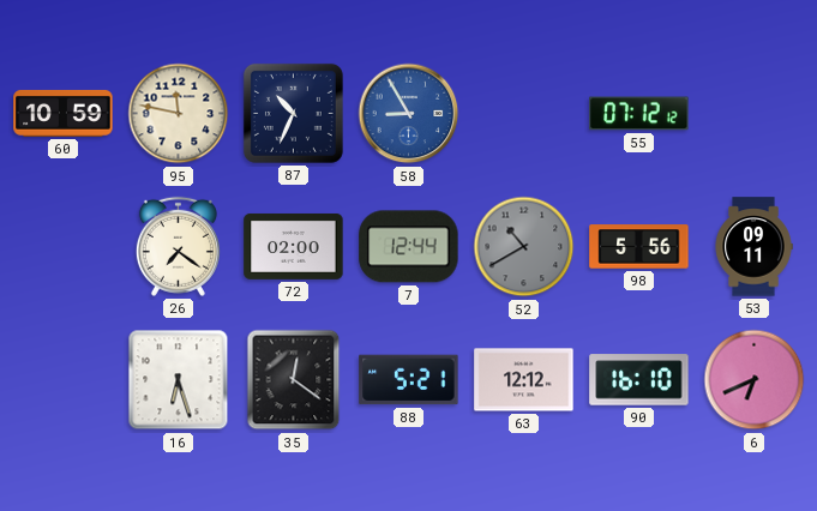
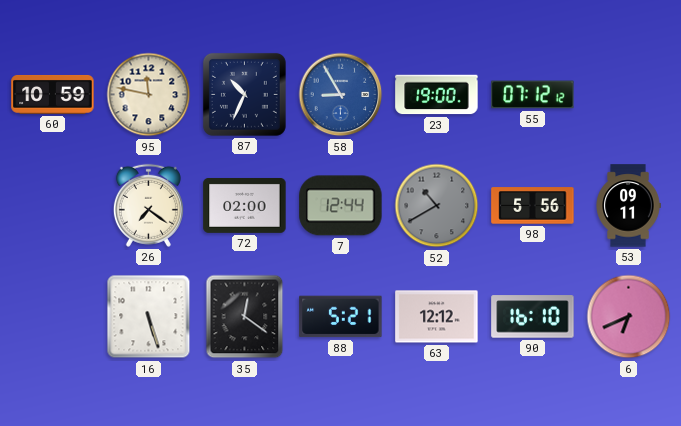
23: none -> 19:00 (437, 95)
16: 6:27 -> 5:27 (149, 317)
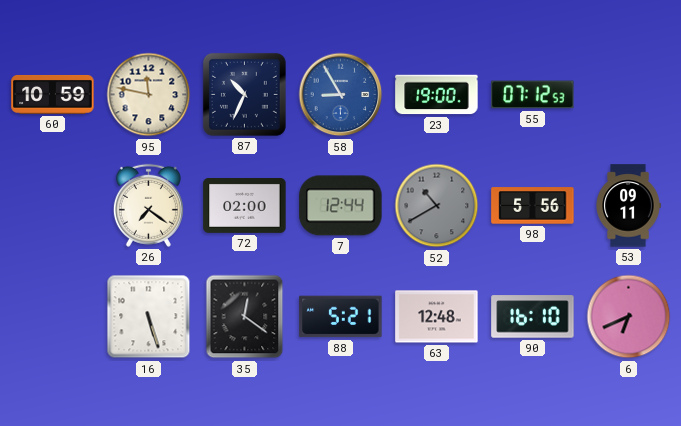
55: 07:12:12 -> 07:12:53 (533, 95)
63: 12:12 -> 12:48 (437, 317)
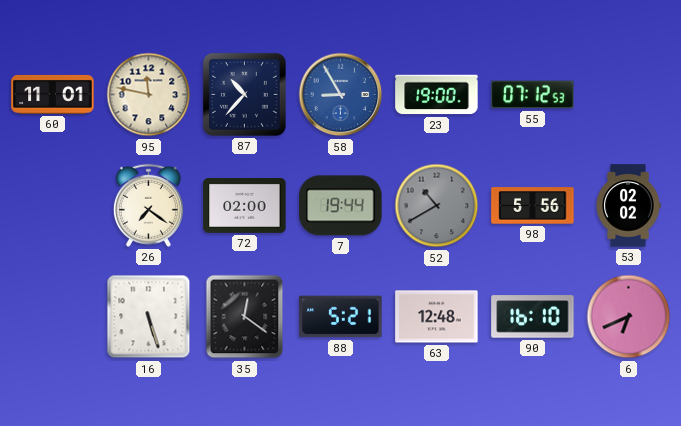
60: 10:59 -> 11:01 (53, 94)
87: 10:34 -> 10:37 (244, 94)
7: 12:44 -> 19:44 (341, 206)
53: 09:11 -> 02:02 (628, 206)
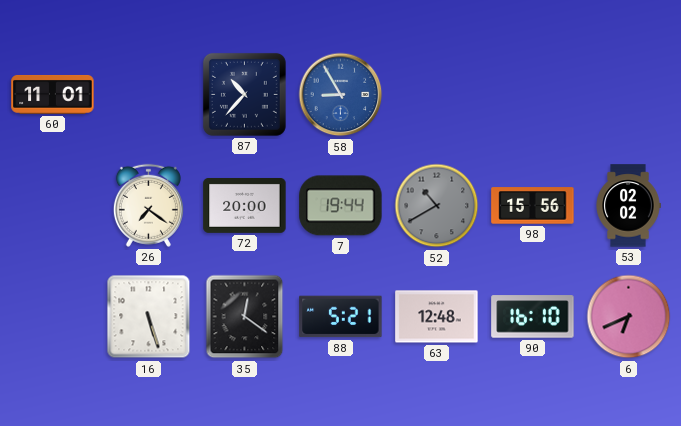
95: 11:47 -> none (149, 95)
23: 19:00 -> none (437, 95)
55: 07:12 -> none (533, 95)
72: 02:00 -> 20:00 (245, 205)
98: 5:56 -> 15:56 (533, 206)
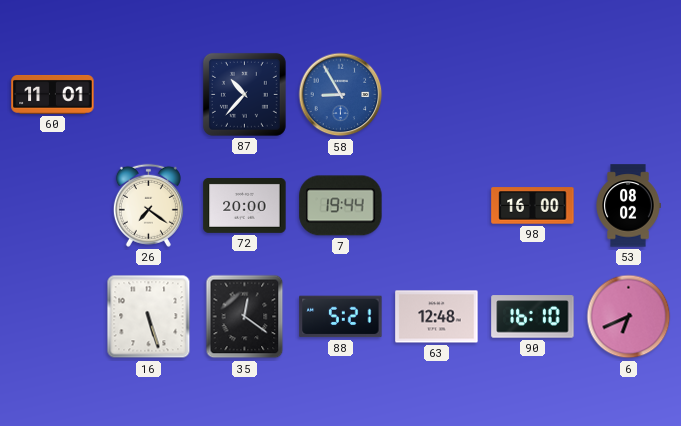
52: 10:40 -> none (437, 206)
98: 15:56 -> 16:00 (533, 206)
53: 02:02 -> 08:02 (628, 206)
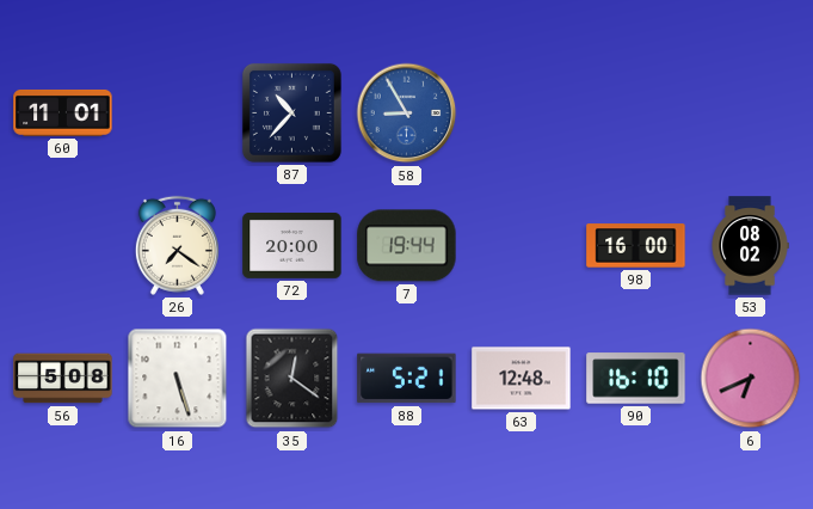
56: none -> 5:08 (63, 379)
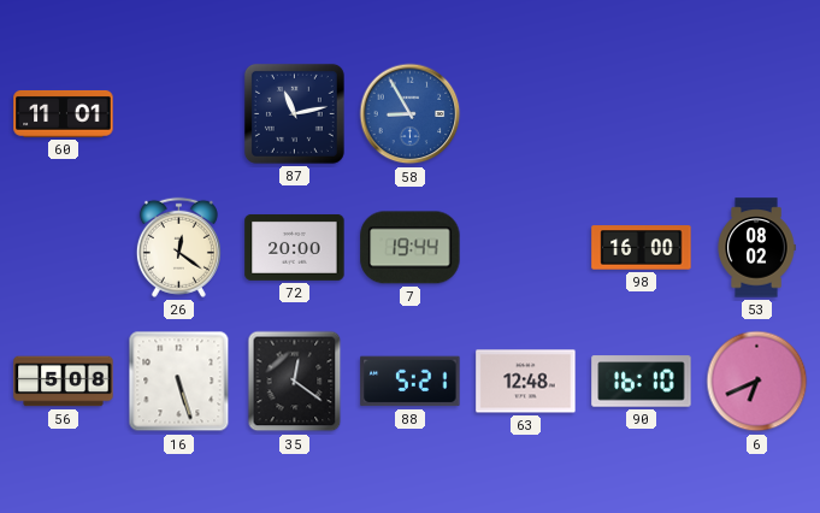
87: 10:37 -> 11:13 (294, 113)
26: 7:21 -> 12:21 (178, 247)
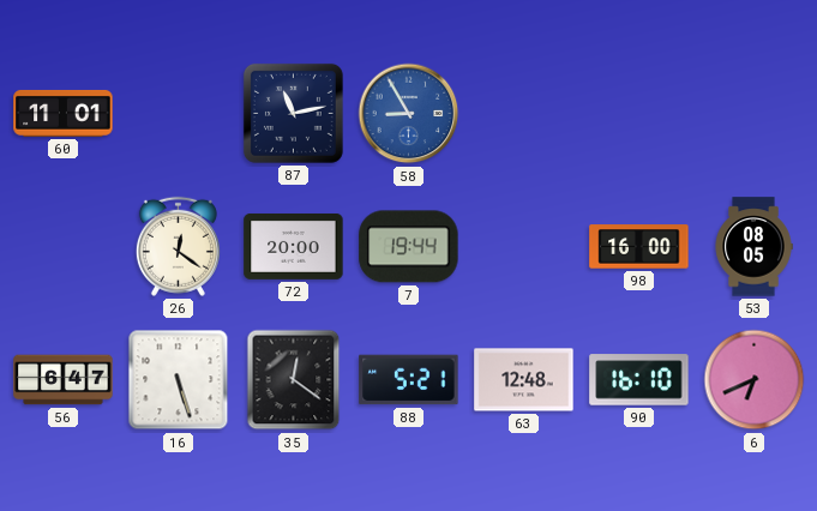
53: 08:02 -> 08:05 (753, 247)
56: 5:08 -> 6:47 (64, 380)
